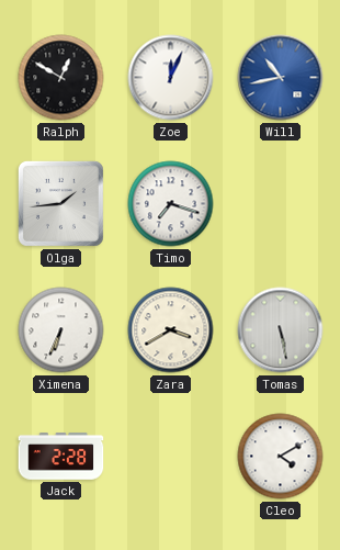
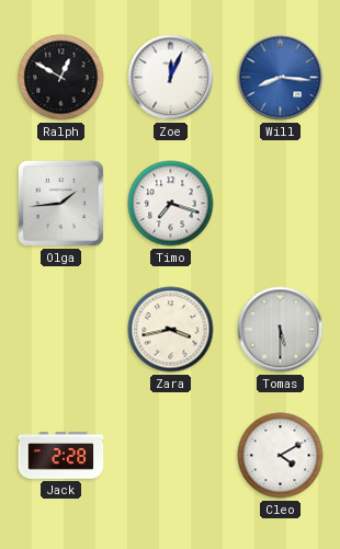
Will: 10:43 -> 8:16 (281, 78)
Ximena: 6:34 -> none (61, 330)
Zara: 3:40 -> 3:43 (171, 330)
Tomas: 5:28 -> 5:30 (281, 330)
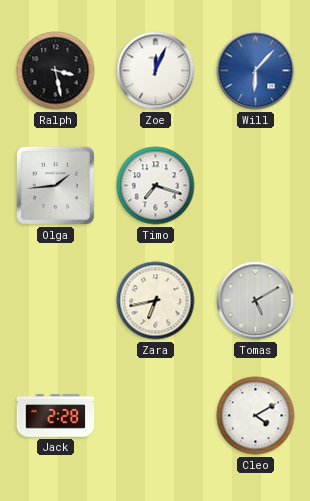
Ralph: 12:50 -> 3:28 (56, 71)
Will: 8:16 -> 6:07 (256, 71)
Zara: 3:43 -> 6:43 (156, 301)
Tomas: 5:30 -> 5:10 (256, 301)
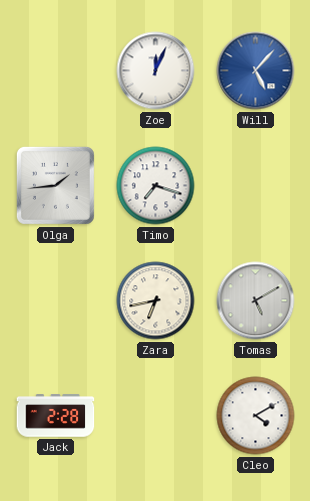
Ralph: 3:28 -> none (56, 71)
Will: 6:07 -> 5:07 (256, 71)
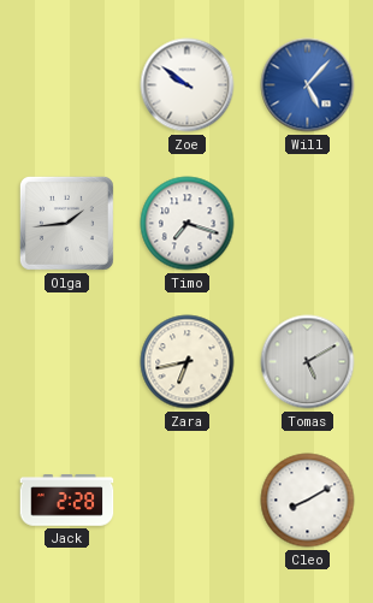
Zoe: 12:04 -> 9:51 (188, 85)
Cleo: 4:10 -> 8:10 (308, 501)
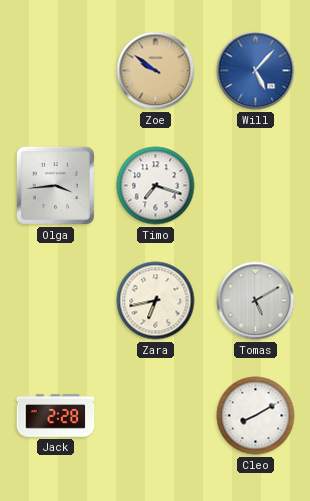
Zoe dial: white -> champagne (156, 71)
Olga: 1:44 -> 3:44 (55, 185)
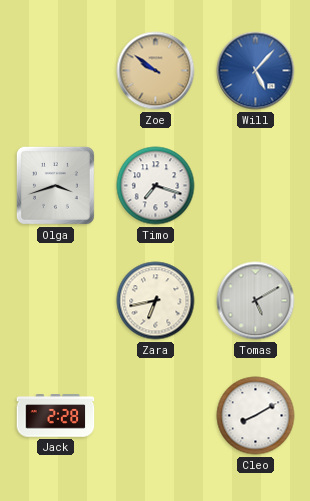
Olga: 3:44 -> 3:42 (55, 185)
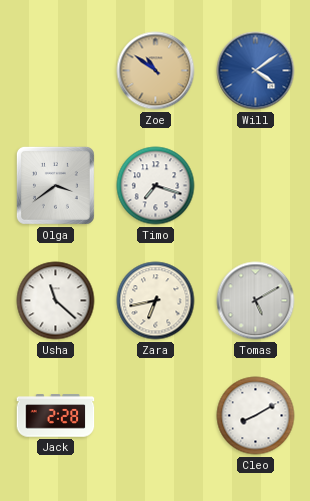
Zoe: 9:51 -> 10:51 (156, 71)
Will: 5:07 -> 4:09 (256, 71)
Olga: 3:42 -> 3:39 (55, 185)
Usha: none -> 11:22 (56, 301)
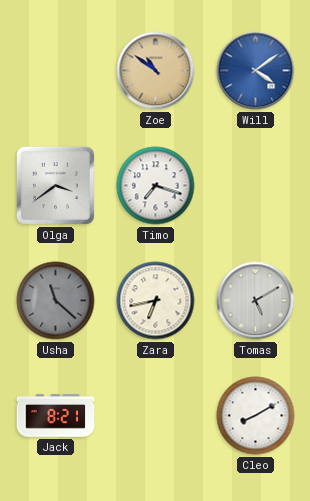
Usha dial: white -> grey (56, 301)
Jack: 2:28 -> 8:21 (56, 416)
